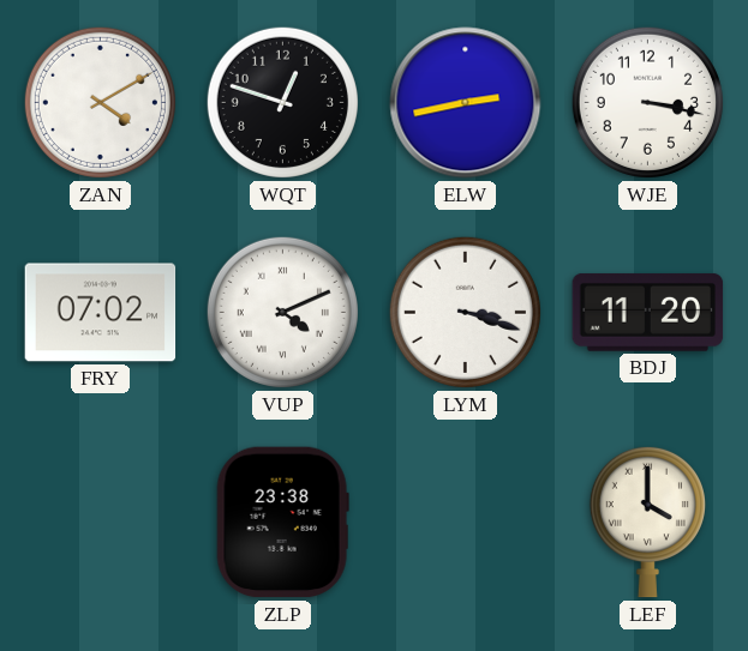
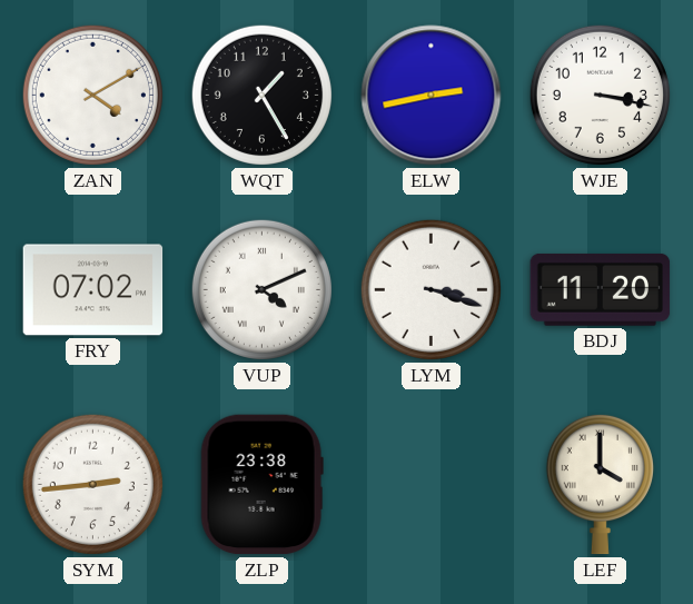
WQT: 12:48 -> 1:25 (261, 95)
SYM: none -> 2:44 (92, 484)
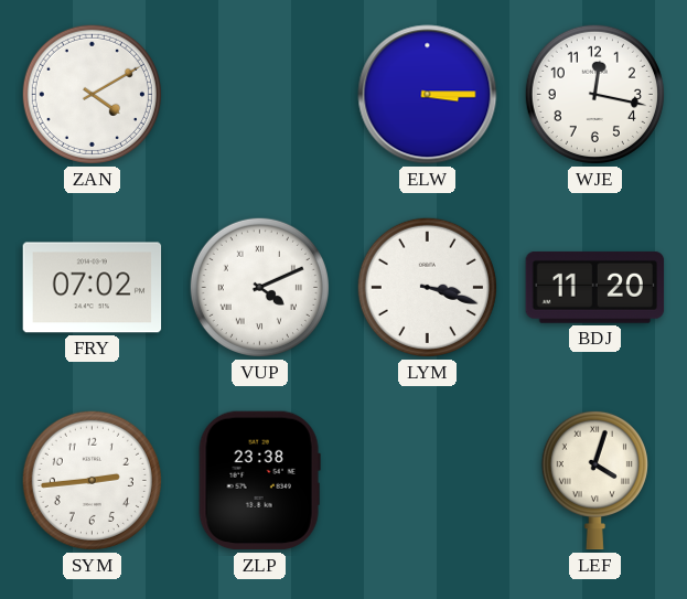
WQT: 1:25 -> none (261, 95)
ELW: 2:43 -> 3:15 (428, 95)
WJE: 3:17 -> 12:17 (594, 94)
LEF: 4:00 -> 4:03 (594, 480)
